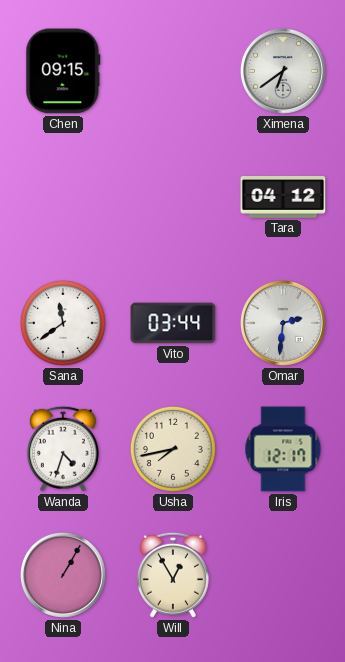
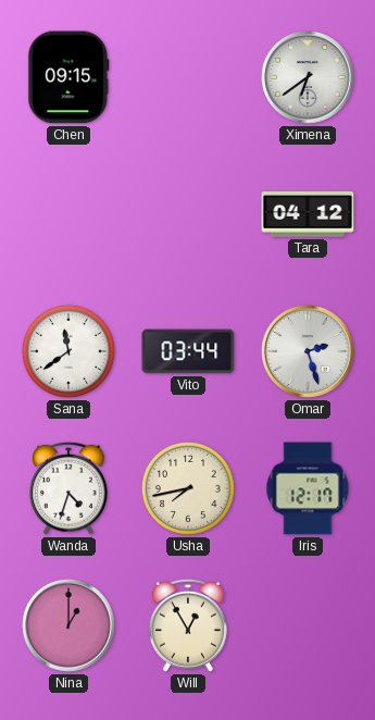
Omar: 2:31 -> 2:27 (309, 352)
Nina: 1:05 -> 1:00 (70, 626)
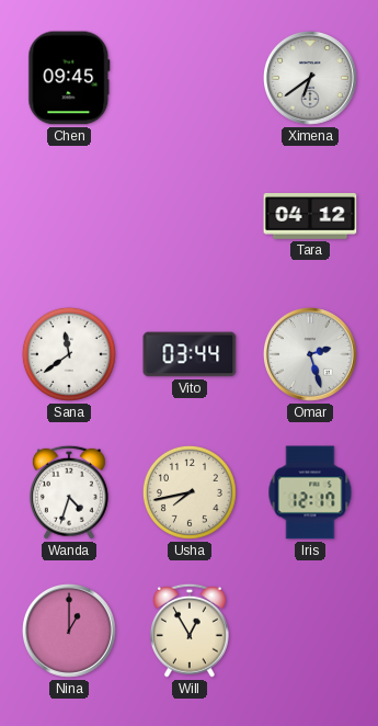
Chen: 09:15 -> 09:45 (69, 78)
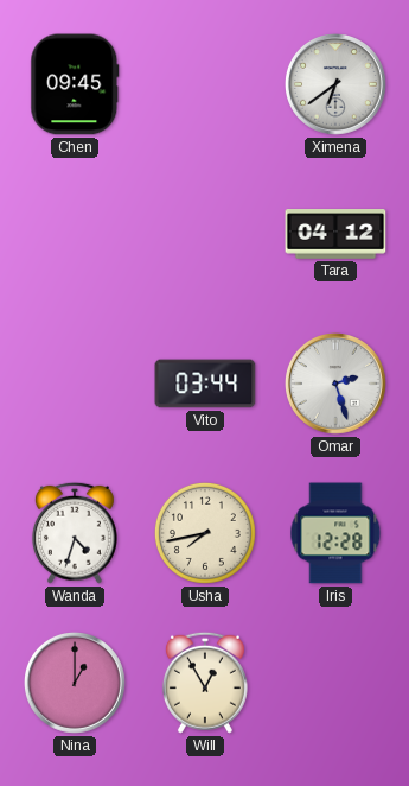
Sana: 11:39 -> none (69, 354)
Iris: 12:17 -> 12:28 (335, 533)
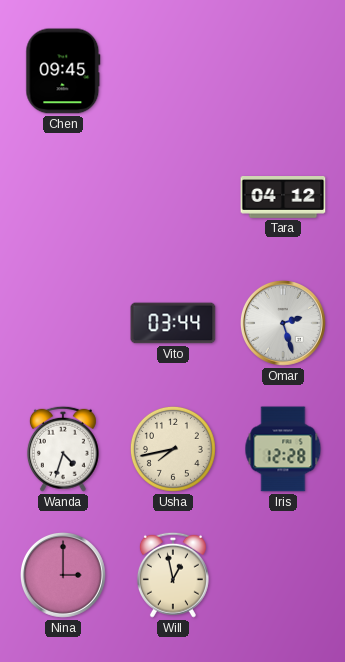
Ximena: 6:39 -> none (337, 85)
Nina: 1:00 -> 3:00 (64, 576)
Will: 12:55 -> 12:58 (173, 575)
